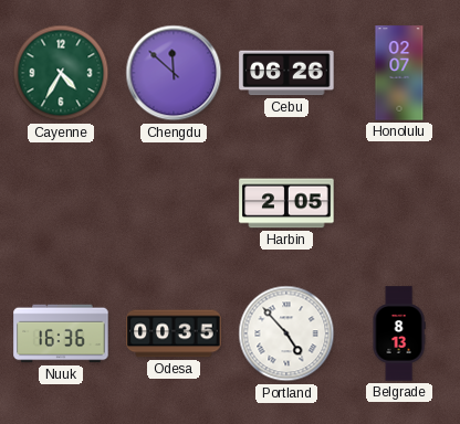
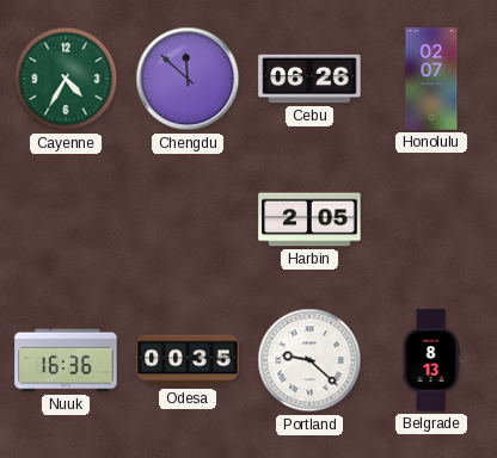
Portland: 4:53 -> 9:22 (309, 360)
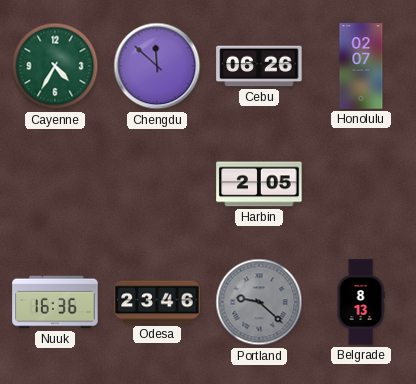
Odesa: 00:35 -> 23:46 (157, 302)
Portland dial: white -> grey (259, 302)
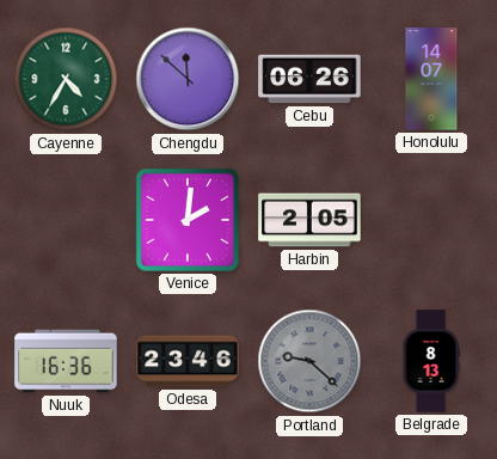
Honolulu: 02:07 -> 14:07 (431, 79)
Venice: none -> 2:01 (188, 220)
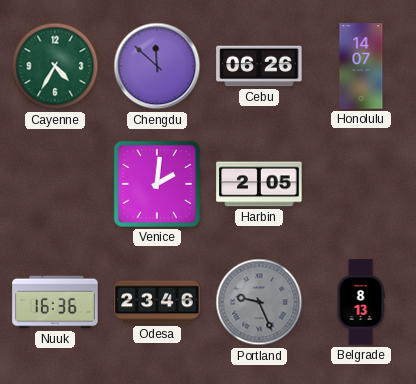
Portland: 9:22 -> 9:26 (259, 302)
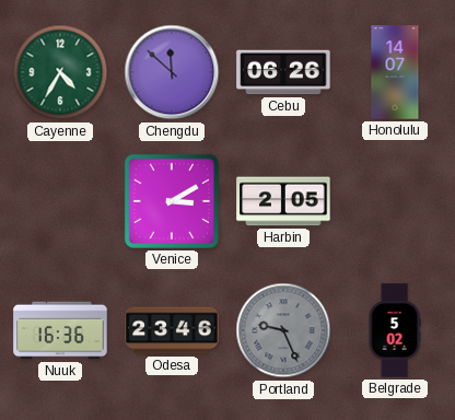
Venice: 2:01 -> 3:10 (172, 201)
Belgrade: 8:13 -> 5:02 (395, 330)
